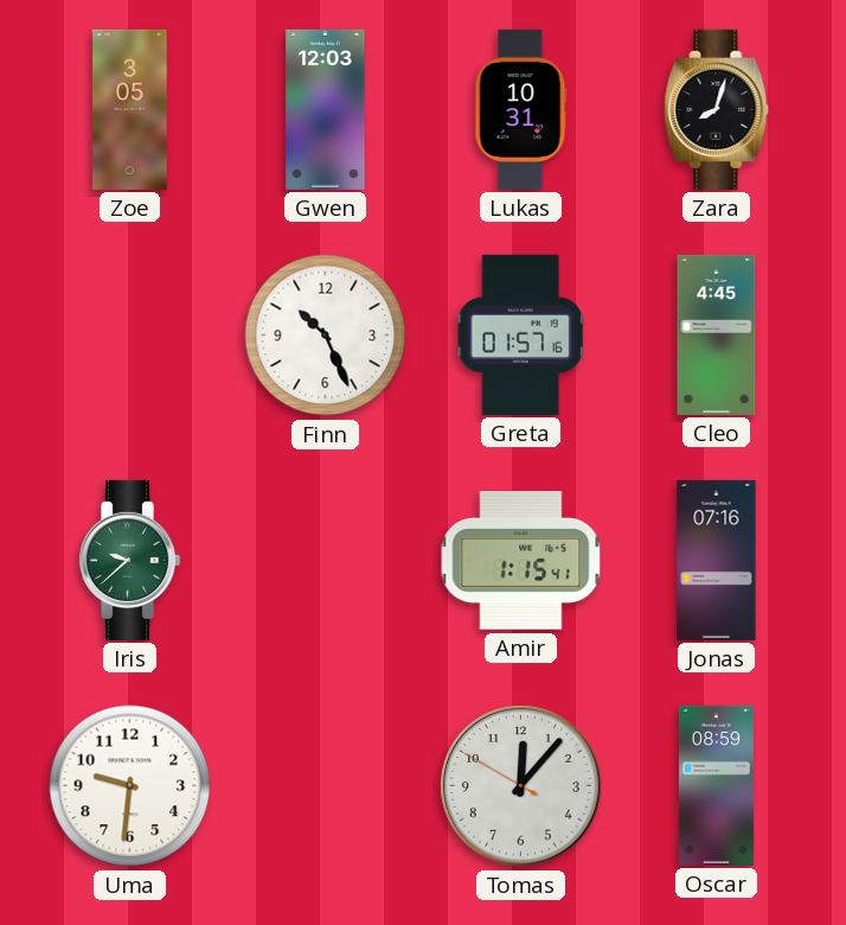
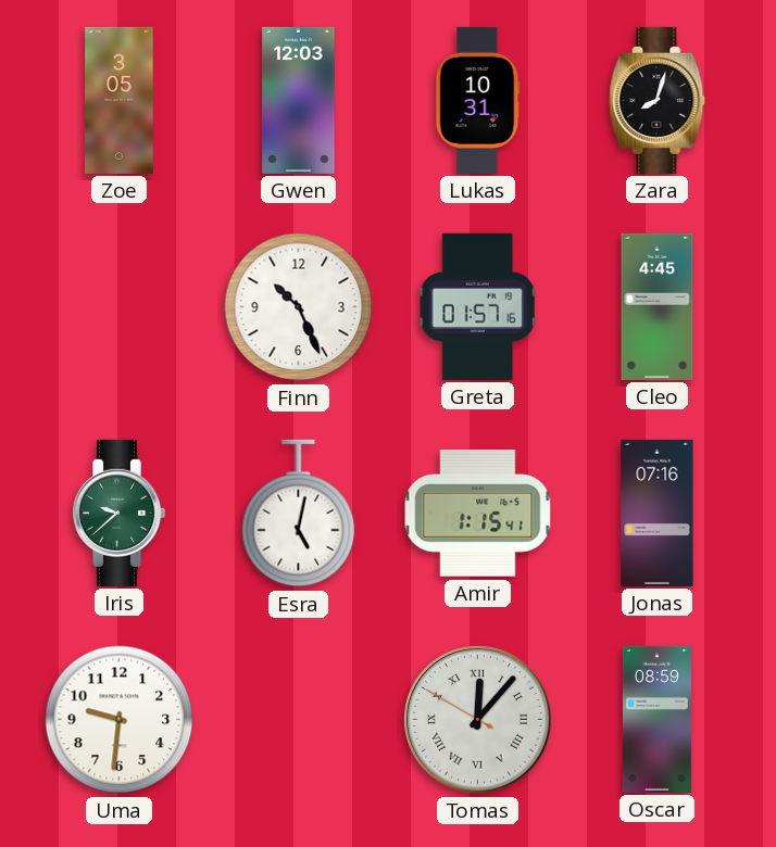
Esra: none -> 5:02 (299, 514)
Tomas numerals: Arabic -> Roman (478, 720)
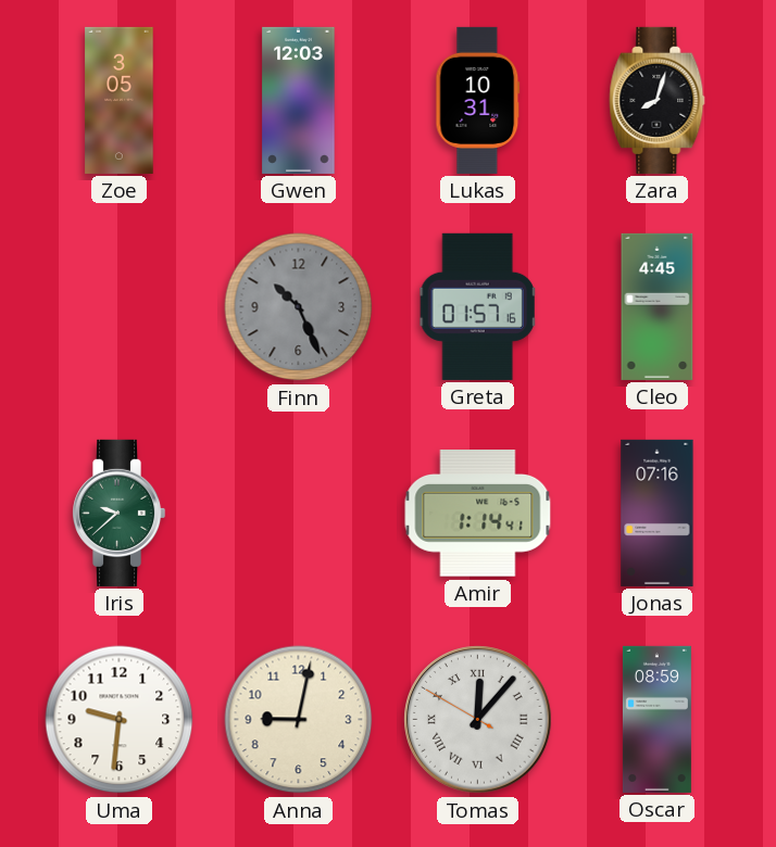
Finn dial: white -> grey (299, 307)
Esra: 5:02 -> none (299, 514)
Amir: 1:15 -> 1:14 (478, 514)
Anna: none -> 9:02 (299, 720)
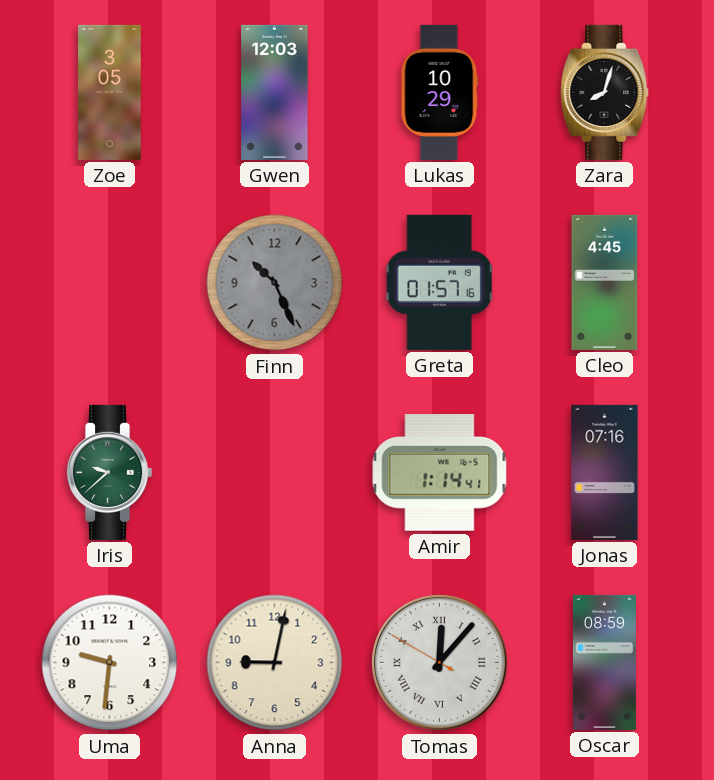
Lukas: 10:31 -> 10:29 (440, 92)
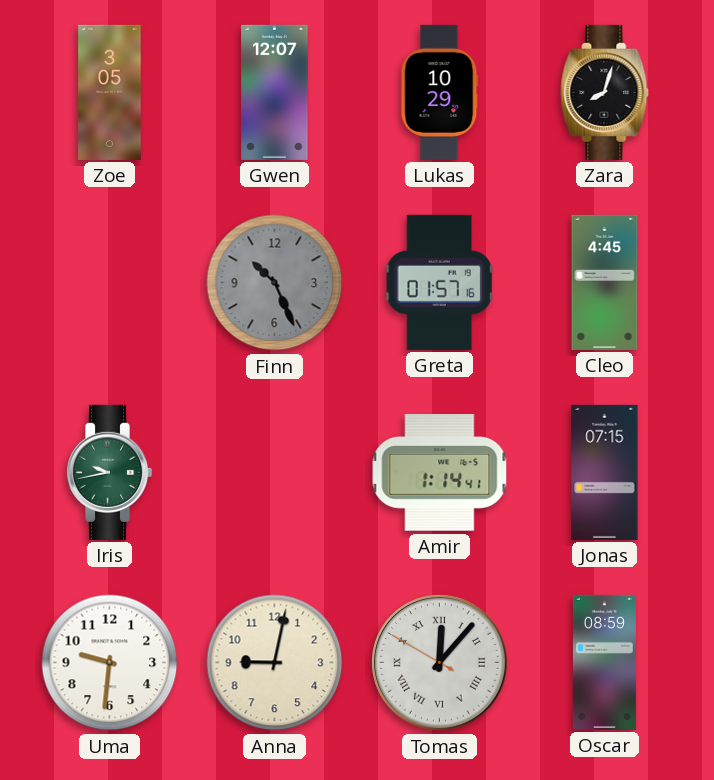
Gwen: 12:03 -> 12:07 (275, 92)
Iris: 9:38 -> 9:43 (109, 472)
Jonas: 07:16 -> 07:15 (605, 472)
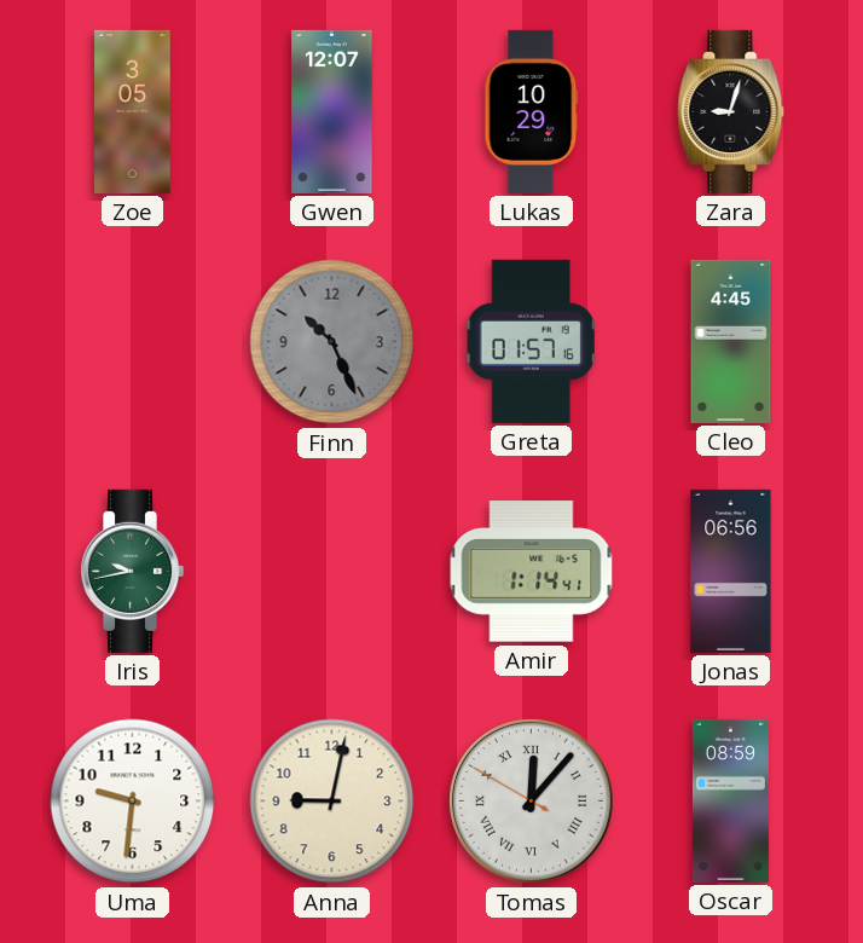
Zara: 8:03 -> 9:03 (731, 111)
Jonas: 07:15 -> 06:56 (731, 571)
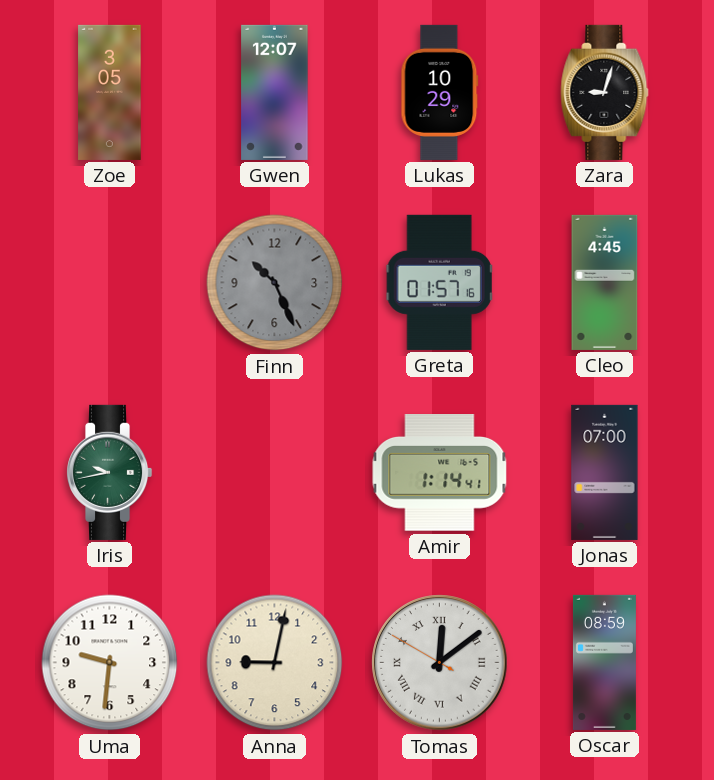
Jonas: 06:56 -> 07:00 (605, 472)
Tomas: 12:06 -> 12:08 (440, 663)
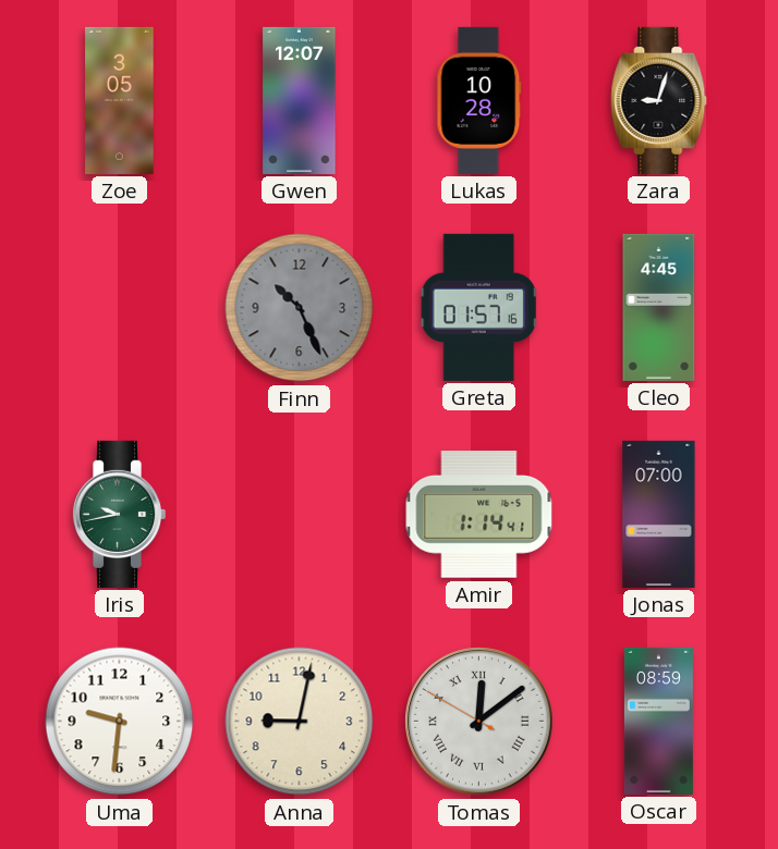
Lukas: 10:29 -> 10:28 (479, 100)
